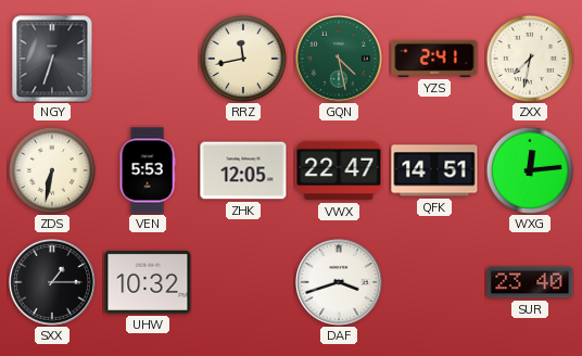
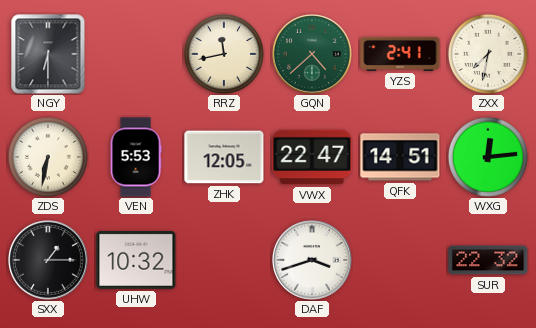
NGY: 6:33 -> 6:30 (48, 54)
GQN: 4:28 -> 4:38 (313, 55)
SUR: 23:40 -> 22:32 (488, 260)
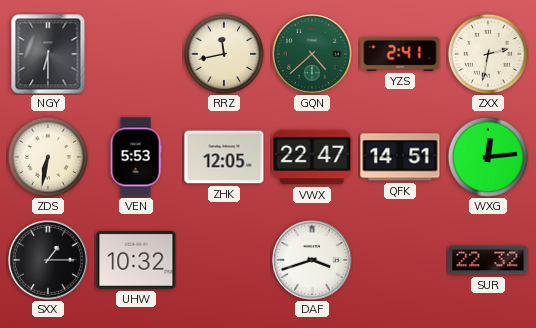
ZXX: 7:32 -> 2:32 (488, 54)
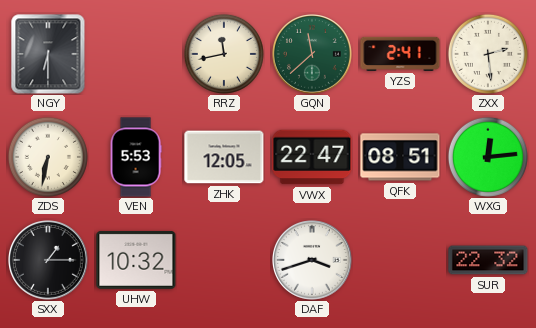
GQN: 4:38 -> 11:38 (313, 55)
ZXX: 2:32 -> 2:29 (488, 54)
QFK: 14:51 -> 08:51 (400, 157)
